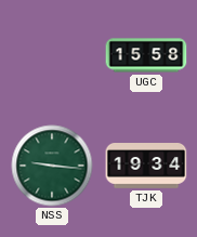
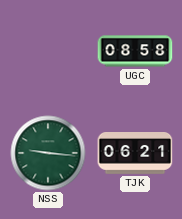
UGC: 15:58 -> 08:58 (135, 51)
TJK: 19:34 -> 06:21 (135, 154)
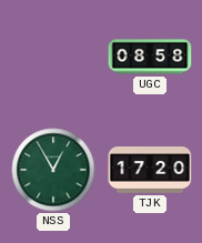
NSS: 9:16 -> 12:55 (53, 170)
TJK: 06:21 -> 17:20 (150, 171)
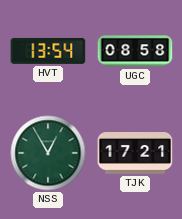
HVT: none -> 13:54 (48, 51)
TJK: 17:20 -> 17:21 (135, 154)
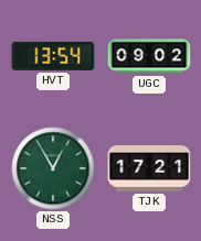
UGC: 08:58 -> 09:02 (149, 56)
